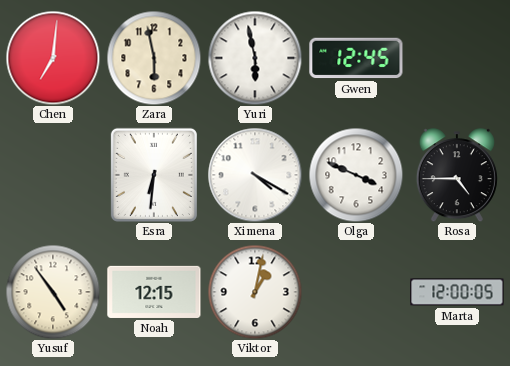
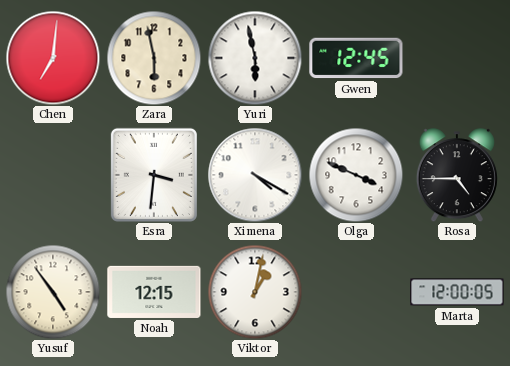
Esra: 6:31 -> 3:31 (154, 175)
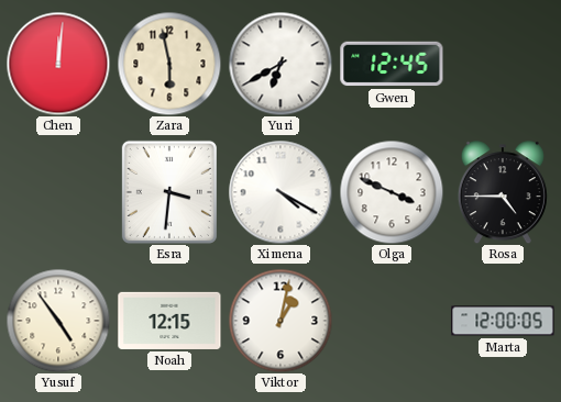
Chen: 7:01 -> 12:01 (58, 64)
Yuri: 5:58 -> 6:40 (280, 64)
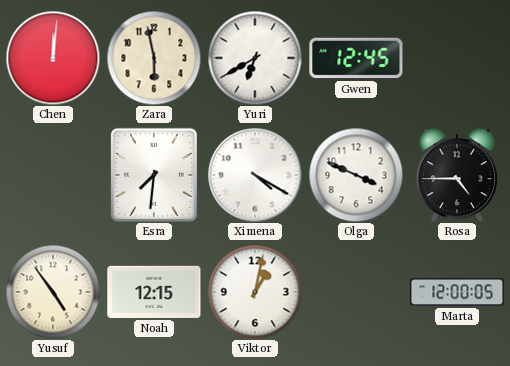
Esra: 3:31 -> 7:31 (154, 175)
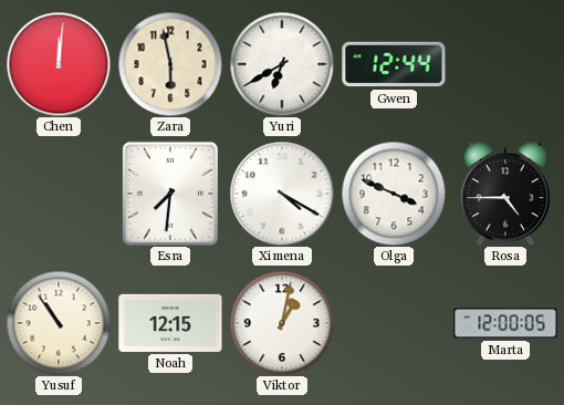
Gwen: 12:45 -> 12:44 (394, 64)
Yusuf: 4:54 -> 10:54 (59, 323)
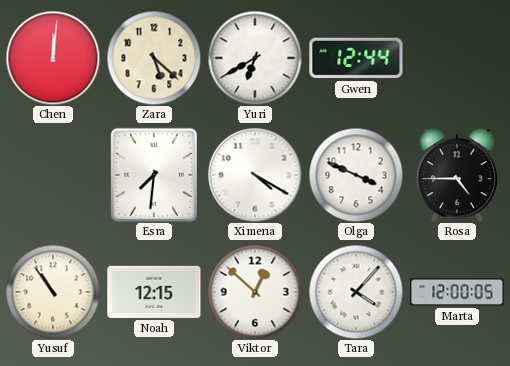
Zara: 5:58 -> 5:22 (154, 58)
Viktor: 1:02 -> 12:52 (255, 292)
Tara: none -> 4:07 (356, 292)
